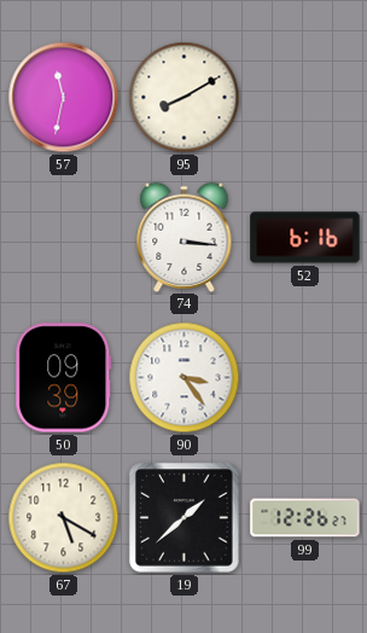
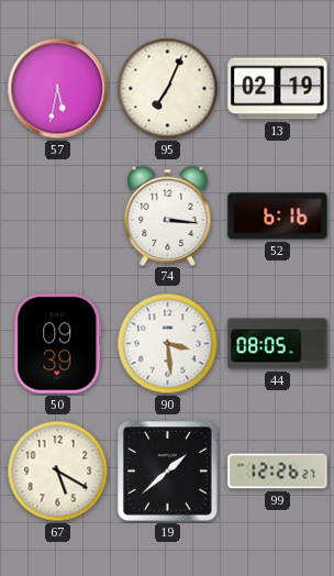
57: 11:32 -> 5:32 (58, 89)
95: 8:10 -> 7:04 (168, 89)
13: none -> 02:19 (278, 89)
90: 3:24 -> 3:29 (168, 344)
44: none -> 08:05 (278, 344)
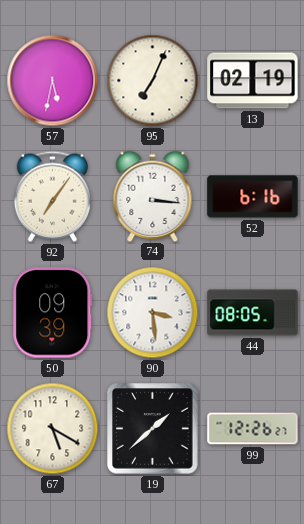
92: none -> 7:06 (52, 196)
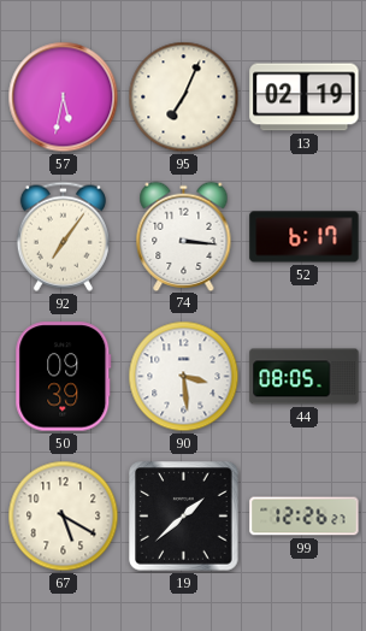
52: 6:16 -> 6:17 (305, 237)
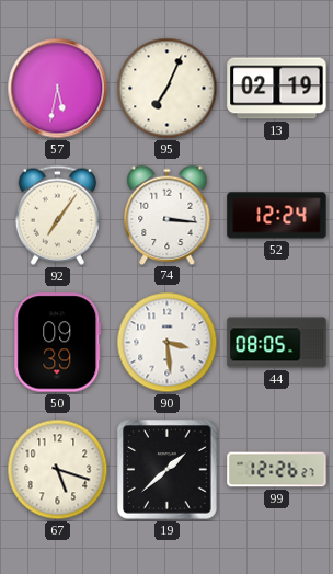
52: 6:17 -> 12:24 (277, 216)
67: 5:20 -> 5:18 (58, 470)
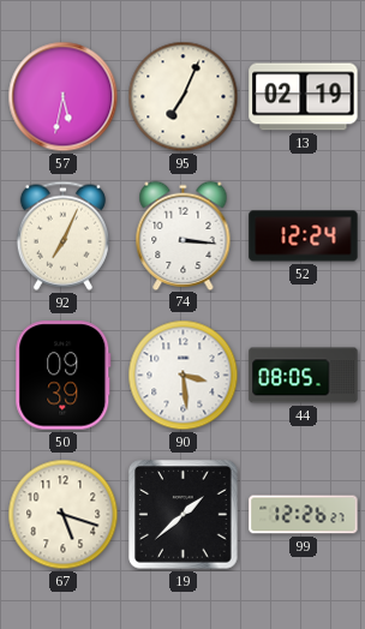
92: 7:06 -> 7:04 (62, 235)
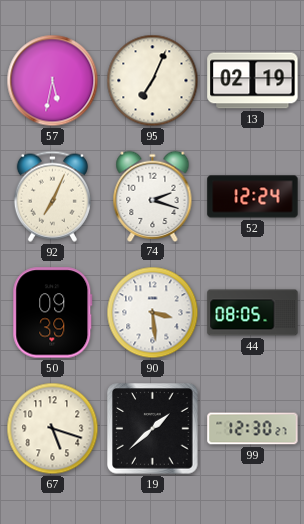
74: 3:16 -> 2:18 (153, 196)
99: 12:26 -> 12:30 (253, 429)
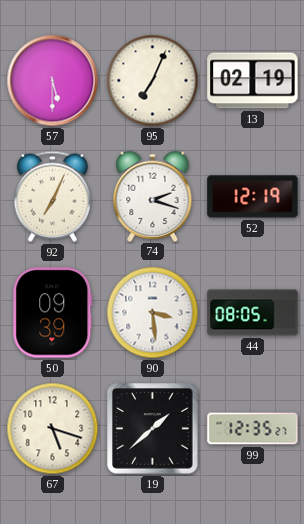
57: 5:32 -> 5:30 (53, 81)
52: 12:24 -> 12:19 (253, 197)
99: 12:30 -> 12:35 (253, 429)
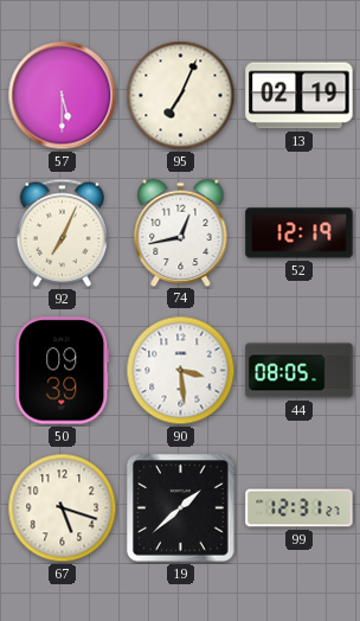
74: 2:18 -> 12:43 (181, 232)
99: 12:35 -> 12:31 (300, 508)
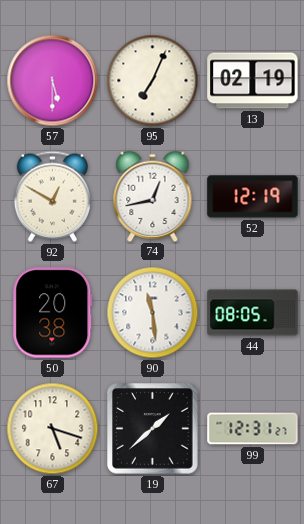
92: 7:04 -> 12:50 (52, 196)
50: 09:39 -> 20:38 (53, 313)
90: 3:29 -> 11:29 (153, 313)
